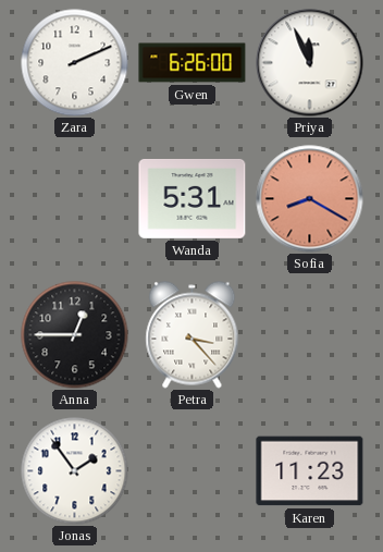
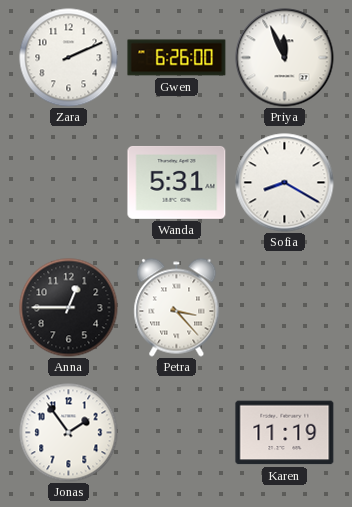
Sofia dial: salmon -> white (285, 183)
Karen: 11:23 -> 11:19 (285, 433)
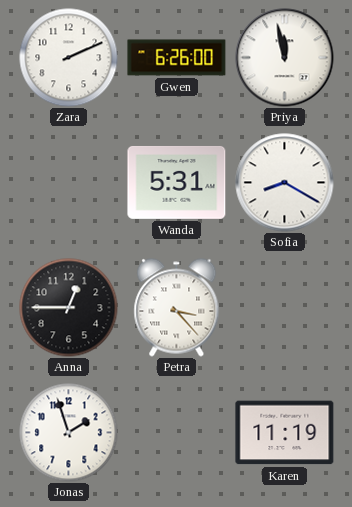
Priya: 11:56 -> 11:58 (285, 58)
Jonas: 1:54 -> 1:57 (69, 433)
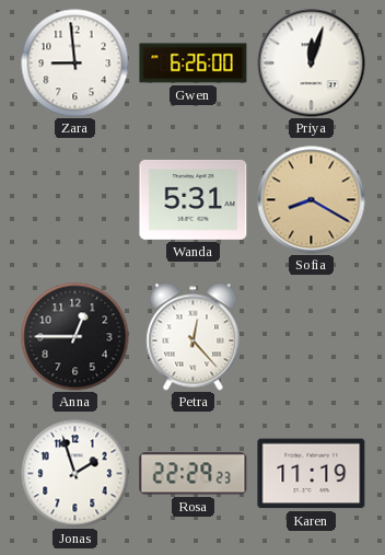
Zara: 2:11 -> 8:59 (75, 63)
Priya: 11:58 -> 12:03 (312, 63)
Sofia dial: white -> champagne (312, 200)
Petra: 3:23 -> 12:23 (194, 337)
Rosa: none -> 22:29 (194, 474)
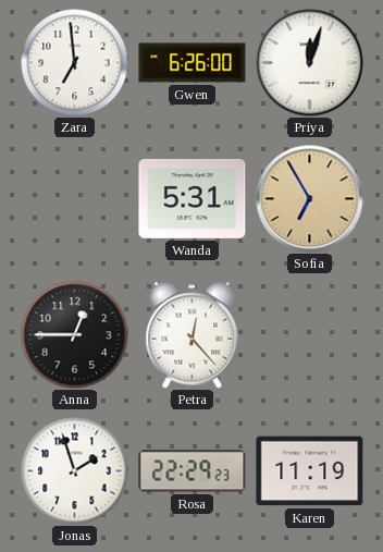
Zara: 8:59 -> 6:59 (75, 63)
Sofia: 8:20 -> 6:55 (310, 199)
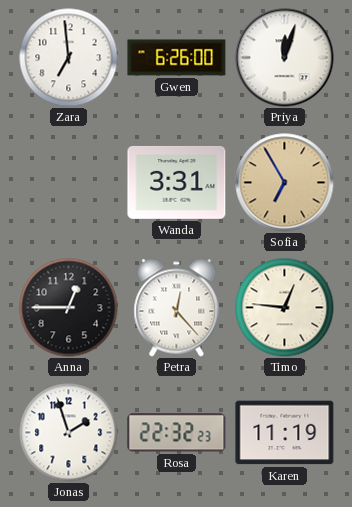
Wanda: 5:31 -> 3:31 (177, 182)
Timo: none -> 12:46 (285, 308)
Rosa: 22:29 -> 22:32 (177, 433)
